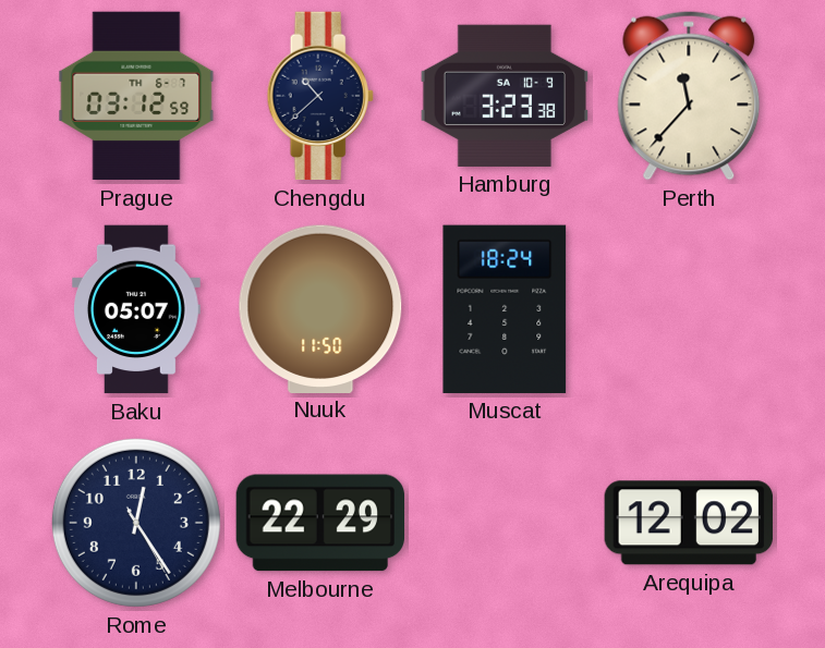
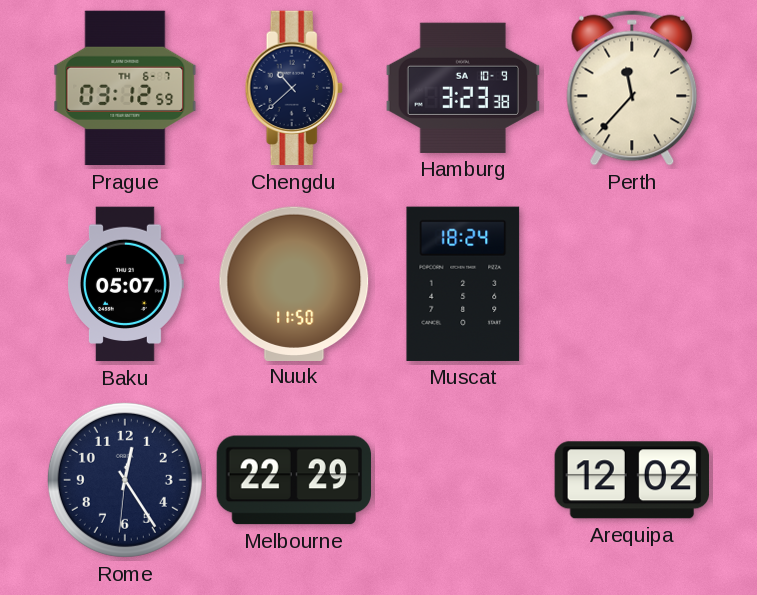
Rome: 12:24:25 -> 12:24:31 (125, 480)
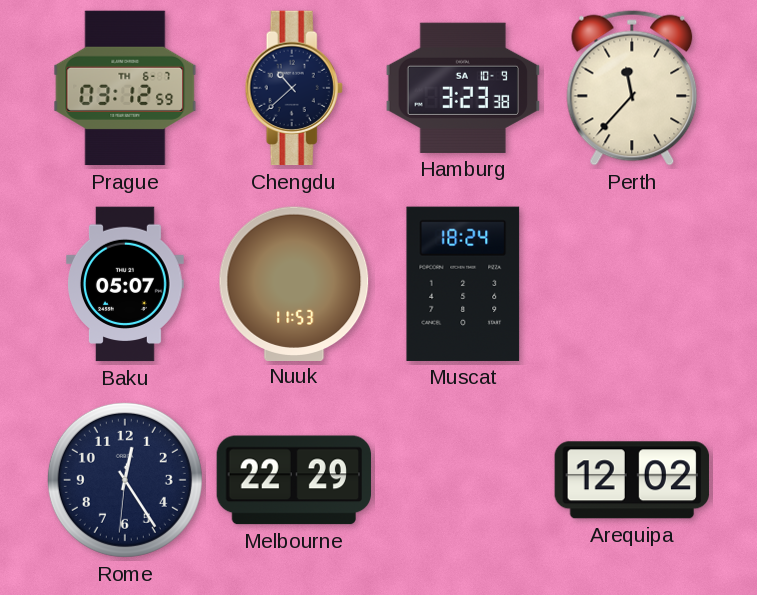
Nuuk: 11:50 -> 11:53 (294, 283)
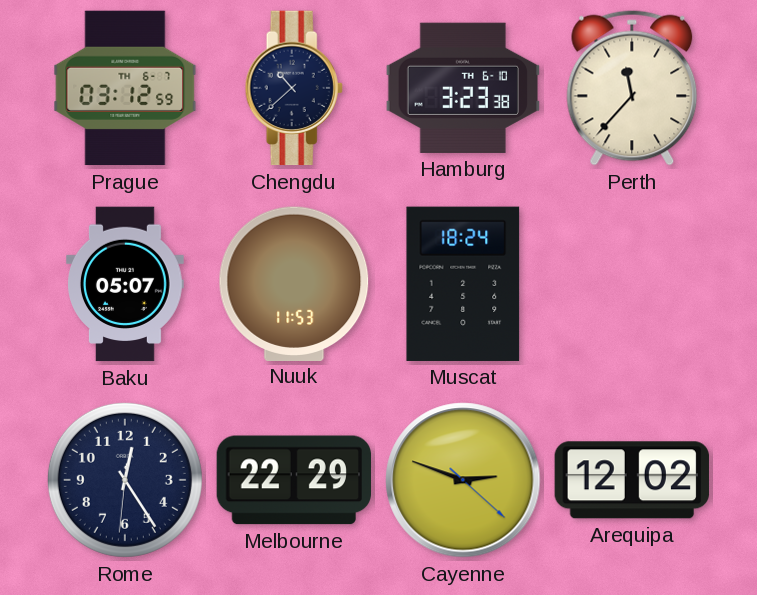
Hamburg date: SA 10-9 -> TH 6-10 (462, 88)
Cayenne: none -> 2:48 (463, 480)
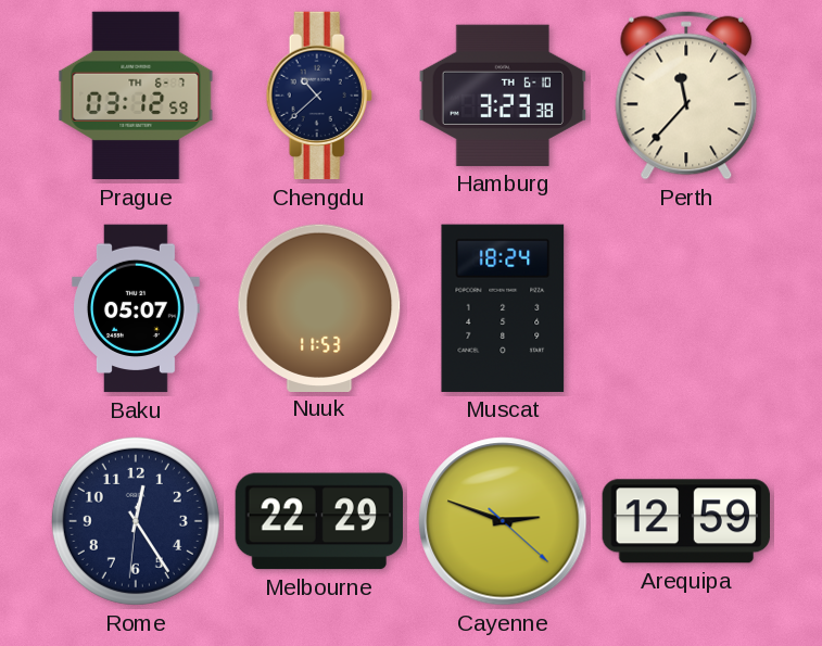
Arequipa: 12:02 -> 12:59 (686, 521)
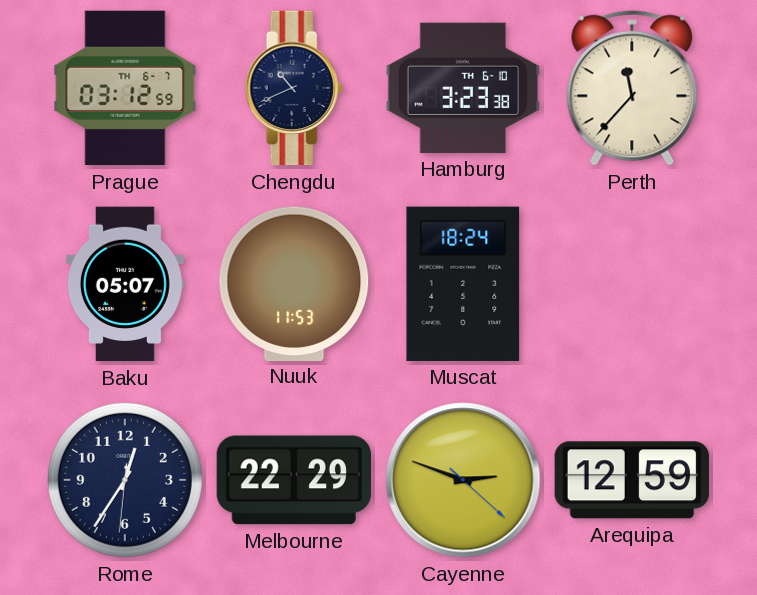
Chengdu: 10:38 -> 10:41 (294, 88)
Rome: 12:24 -> 12:35 (125, 480)
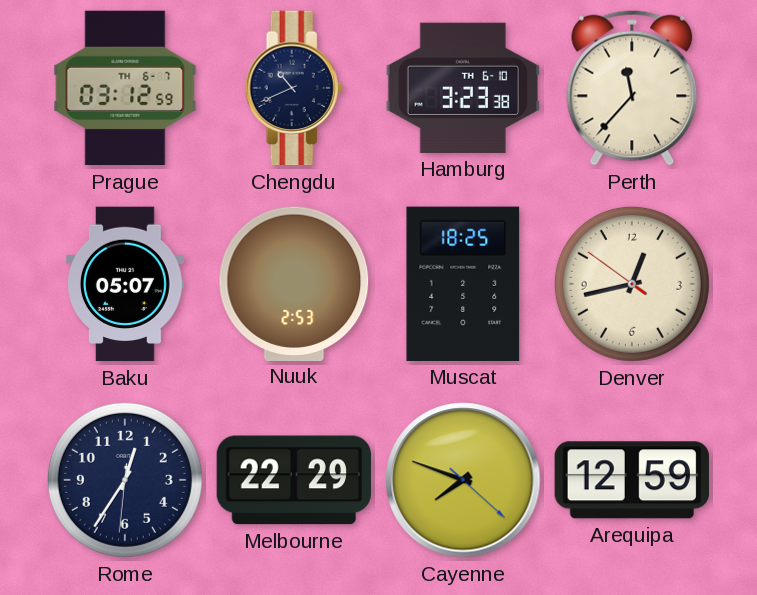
Nuuk: 11:53 -> 2:53 (294, 283)
Muscat: 18:24 -> 18:25 (463, 284)
Denver: none -> 12:42 (632, 284)
Cayenne: 2:48 -> 7:48 (463, 480)
